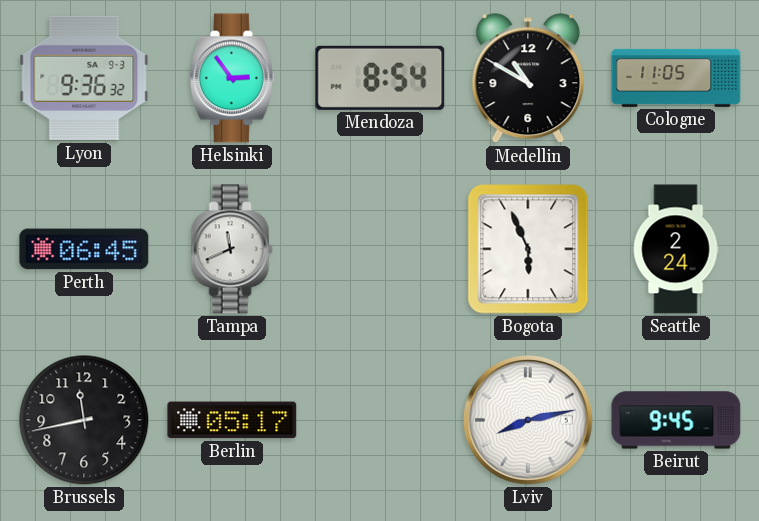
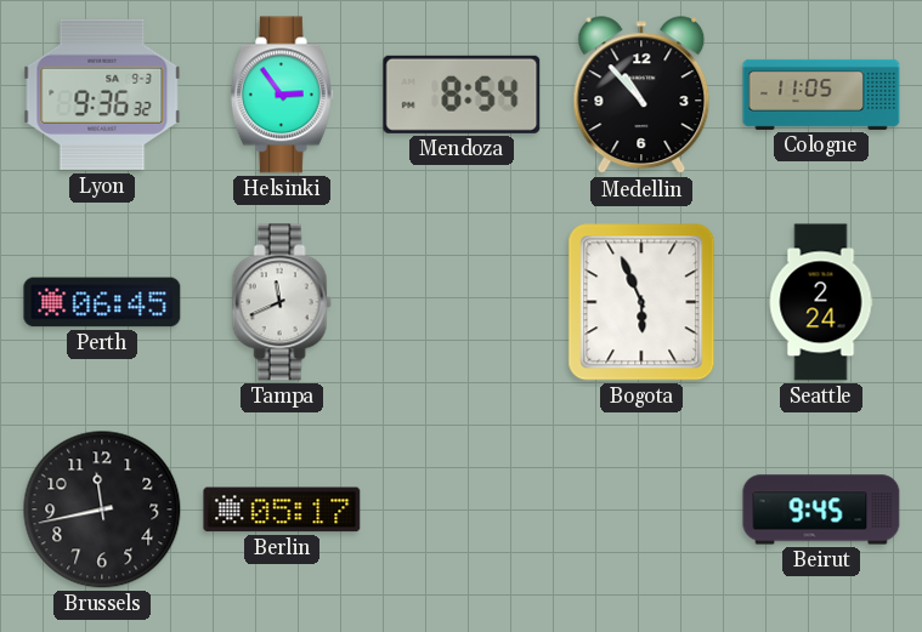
Medellin: 10:50 -> 10:53 (641, 96)
Lviv: 8:13 -> none (528, 420)
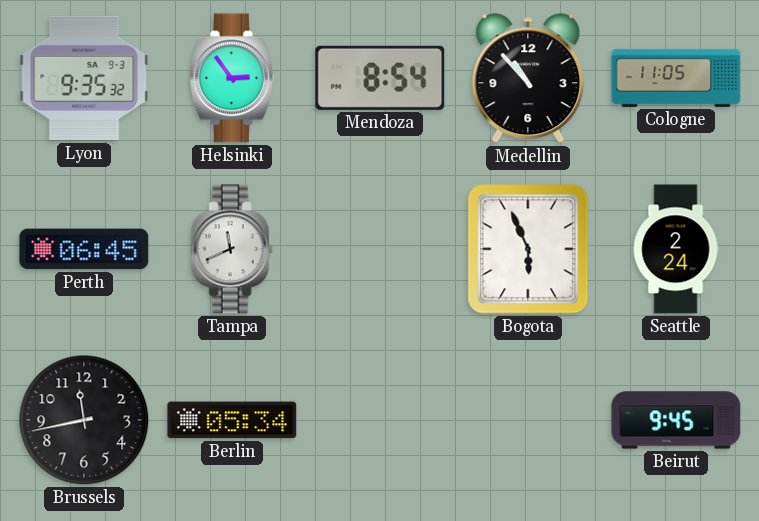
Lyon: 9:36 -> 9:35 (84, 78)
Berlin: 05:17 -> 05:34 (232, 420)
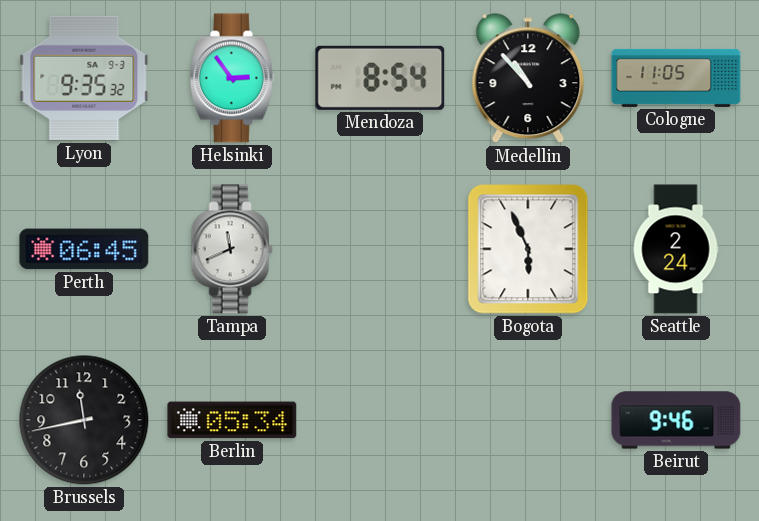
Beirut: 9:45 -> 9:46 (676, 420)
